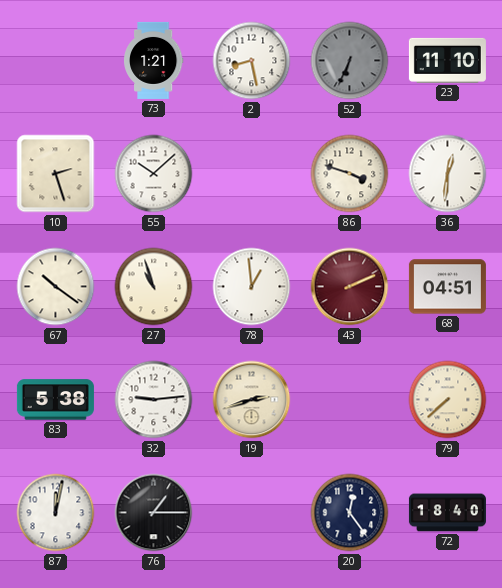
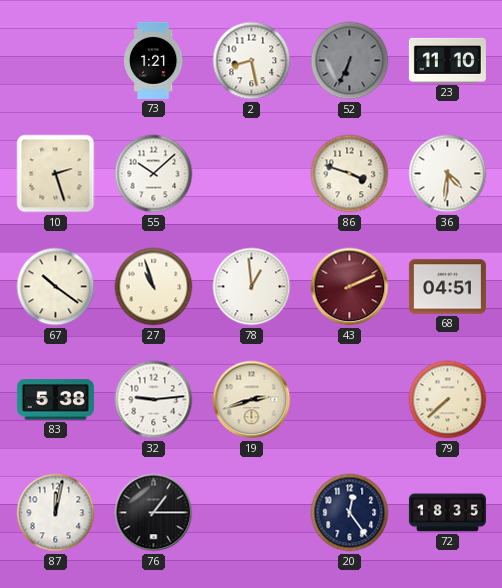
36: 12:31 -> 4:31 (448, 174)
72: 18:40 -> 18:35 (447, 513)
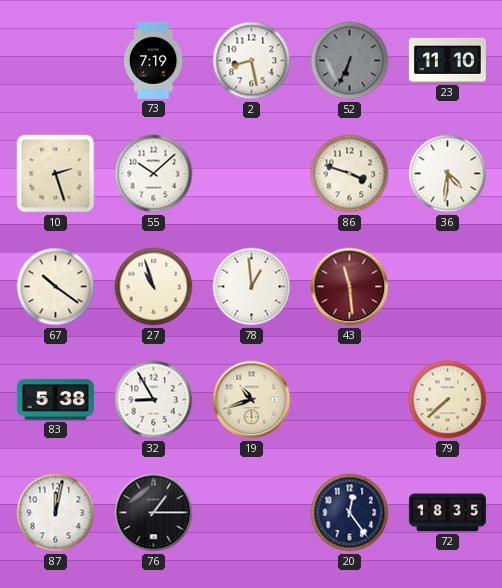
73: 1:21 -> 7:19 (153, 60)
43: 2:11 -> 11:29 (350, 287)
68: 04:51 -> none (447, 287)
32: 9:14 -> 8:55 (154, 400)
19: 2:42 -> 10:42 (252, 400)
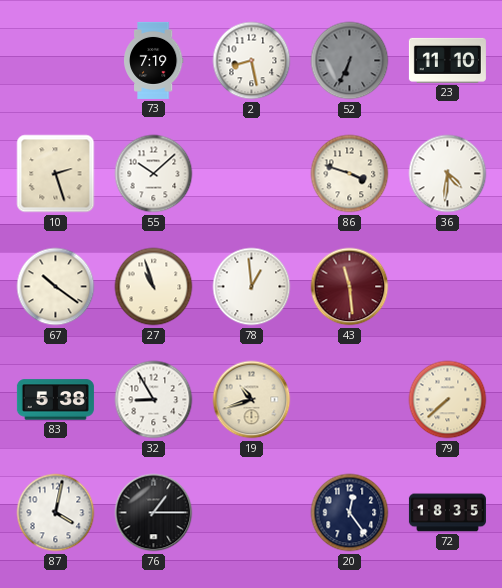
87: 12:02 -> 4:02 (56, 513)
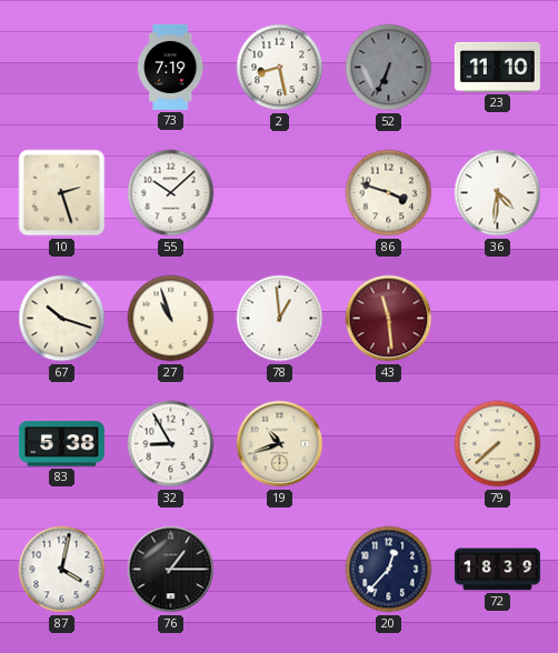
67: 10:21 -> 10:18 (62, 319)
20: 12:24 -> 12:37 (389, 570)
72: 18:35 -> 18:39 (497, 570)
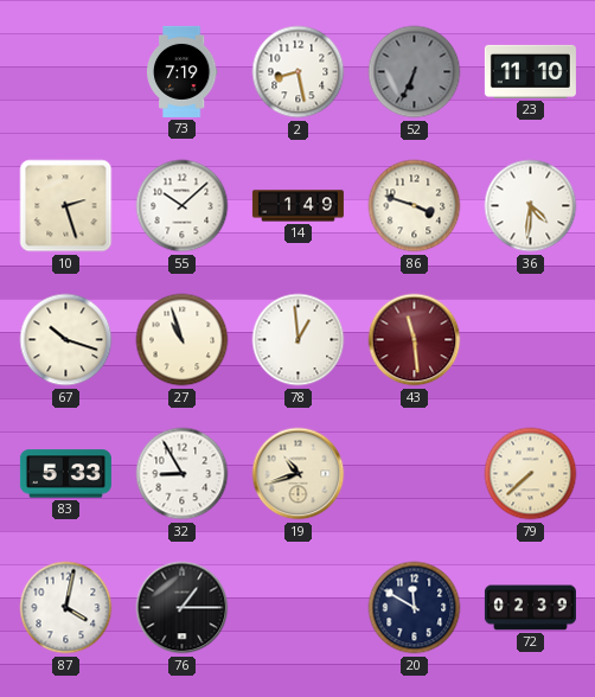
14: none -> 1:49 (297, 206)
83: 5:38 -> 5:33 (65, 474)
20: 12:37 -> 11:50 (415, 608)
72: 18:39 -> 02:39 (530, 608)
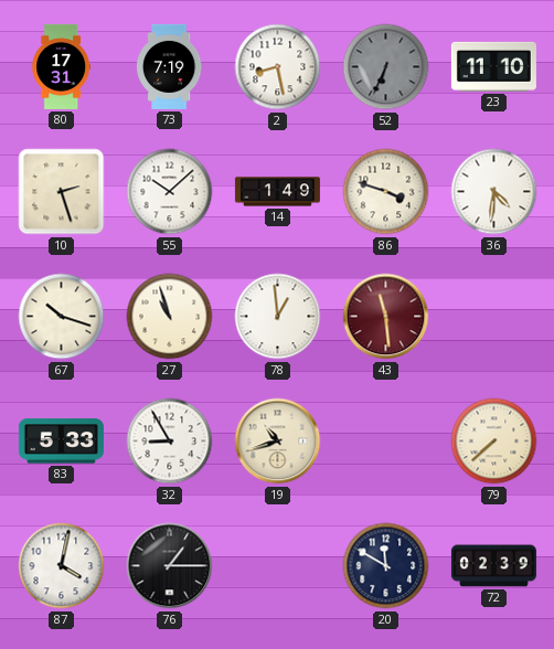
80: none -> 17:31 (62, 66)
